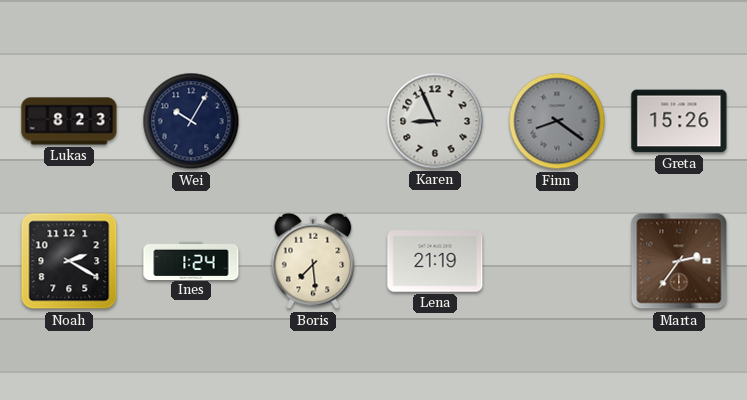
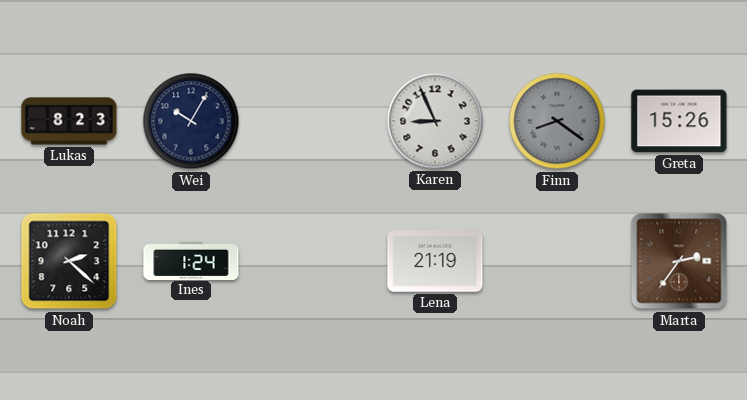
Noah: 2:20 -> 2:22 (69, 261)
Boris: 7:29 -> none (313, 261)
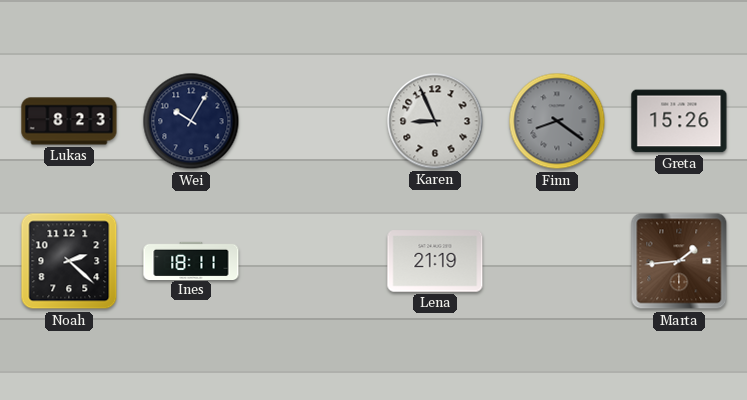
Ines: 1:24 -> 18:11 (191, 260)
Marta: 2:36 -> 1:44 (679, 261)
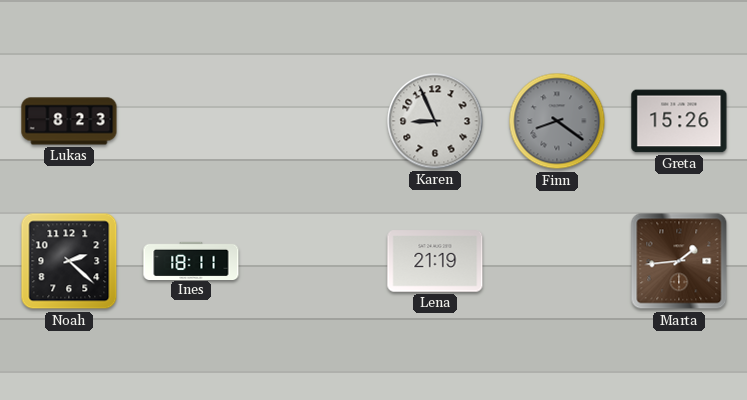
Wei: 10:05 -> none (191, 121)
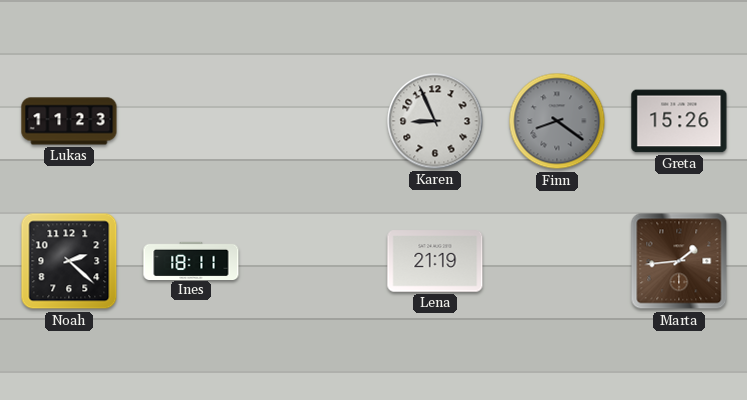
Lukas: 8:23 -> 11:23 (69, 121)
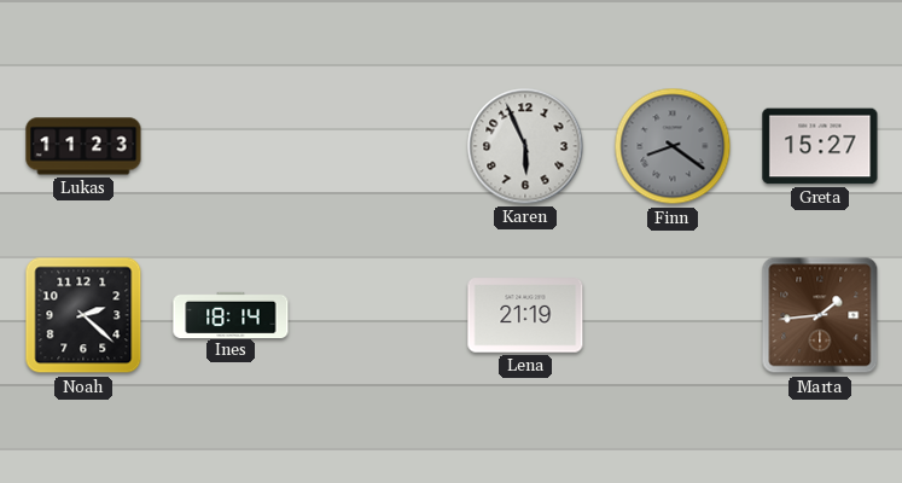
Karen: 8:56 -> 5:56 (525, 146)
Greta: 15:26 -> 15:27 (820, 146)
Ines: 18:11 -> 18:14 (231, 314)
